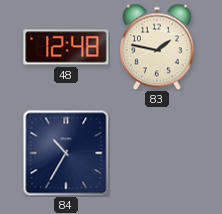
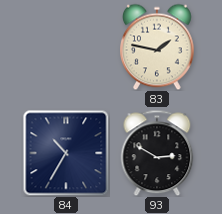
48: 12:48 -> none (66, 47)
93: none -> 2:50 (157, 153)
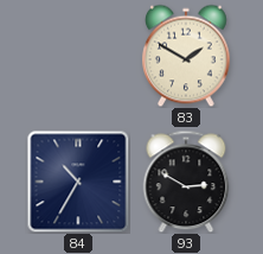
83: 1:47 -> 1:50 (187, 56)
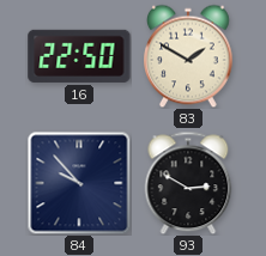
16: none -> 22:50 (79, 56)
84: 10:35 -> 9:53 (79, 183)
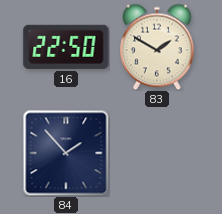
84: 9:53 -> 1:53 (66, 153)
93: 2:50 -> none (188, 183)
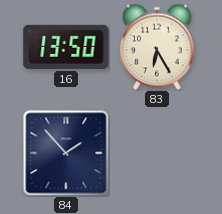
16: 22:50 -> 13:50 (66, 47)
83: 1:50 -> 6:25 (158, 47)
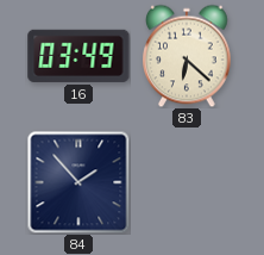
16: 13:50 -> 03:49 (78, 56)
83: 6:25 -> 6:22 (188, 56)
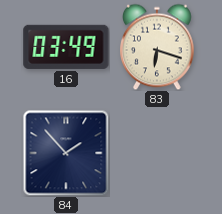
83: 6:22 -> 6:18 (158, 47)
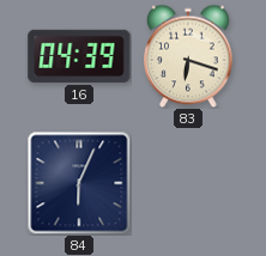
16: 03:49 -> 04:39 (79, 56)
84: 1:53 -> 6:04 (79, 183)
